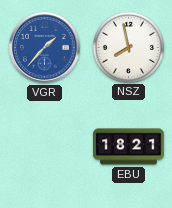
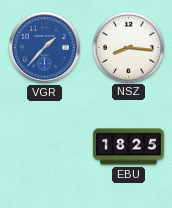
NSZ: 7:58 -> 8:16 (128, 47)
EBU: 18:21 -> 18:25 (129, 147)
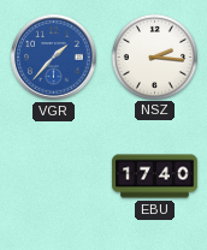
NSZ: 8:16 -> 2:16 (154, 56)
EBU: 18:25 -> 17:40 (155, 177)
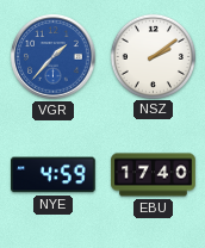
NSZ: 2:16 -> 2:09 (153, 56)
NYE: none -> 4:59 (54, 175)
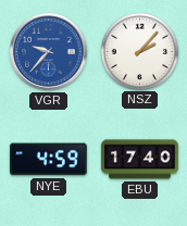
VGR: 1:37 -> 9:37 (49, 52)
NSZ: 2:09 -> 2:07 (139, 51)
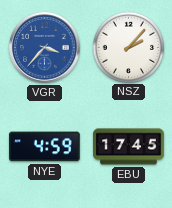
VGR: 9:37 -> 3:37 (45, 48)
EBU: 17:40 -> 17:45 (129, 147)
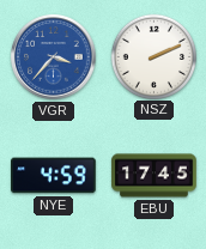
NSZ: 2:07 -> 2:11 (153, 56)
